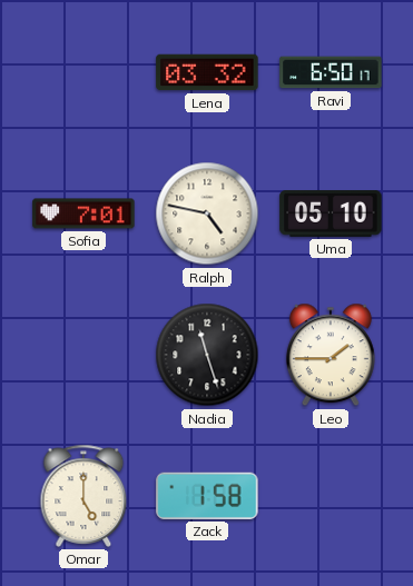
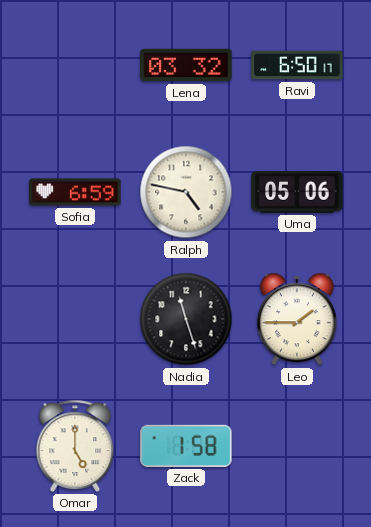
Sofia: 7:01 -> 6:59 (75, 192)
Uma: 05:10 -> 05:06 (297, 193)
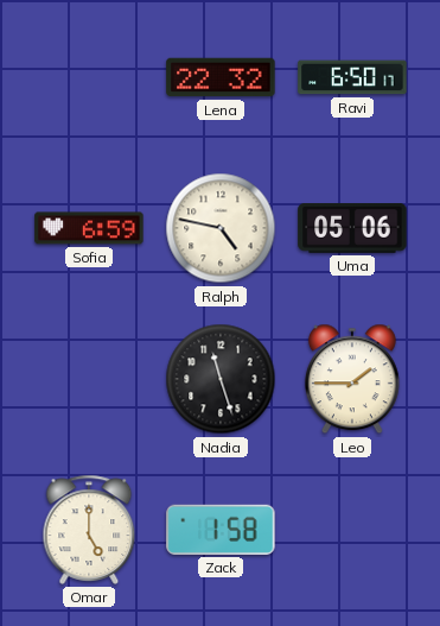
Lena: 03:32 -> 22:32 (221, 77)
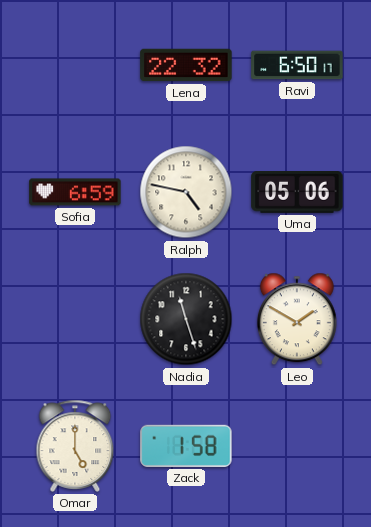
Leo: 1:45 -> 1:50 (297, 319)
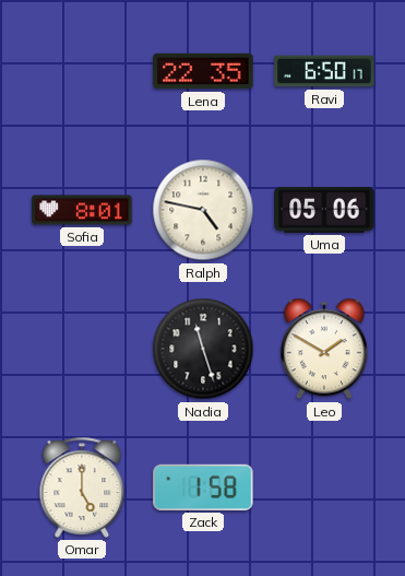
Lena: 22:32 -> 22:35 (203, 71)
Sofia: 6:59 -> 8:01 (82, 210)
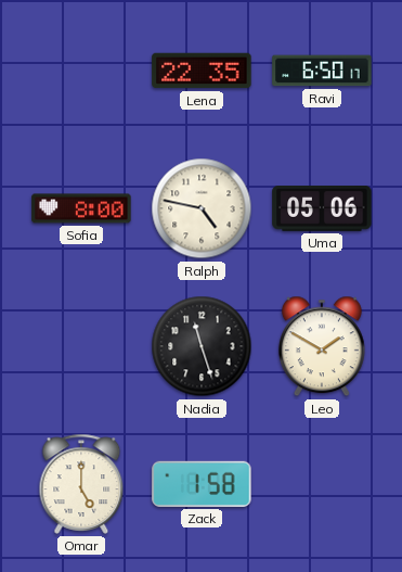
Sofia: 8:01 -> 8:00 (81, 208)
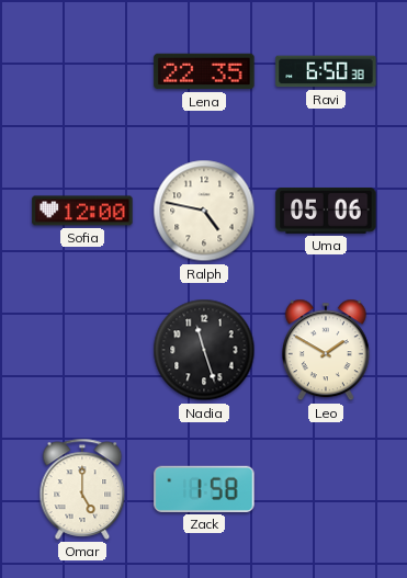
Ravi: 6:50:17 -> 6:50:38 (326, 71)
Sofia: 8:00 -> 12:00 (82, 211)
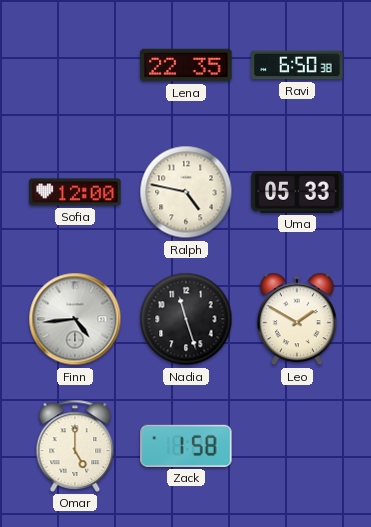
Uma: 05:06 -> 05:33 (297, 193)
Finn: none -> 4:44 (75, 319)
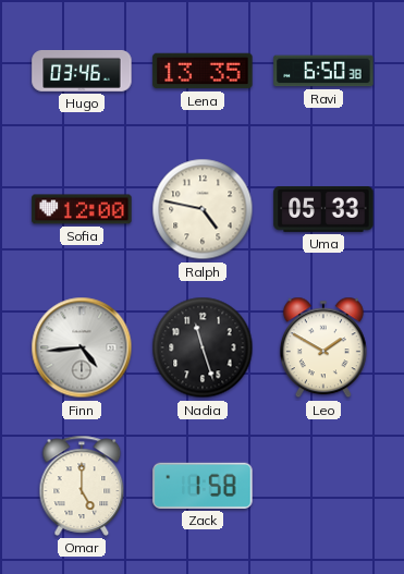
Hugo: none -> 03:46 (82, 71)
Lena: 22:35 -> 13:35 (203, 71)
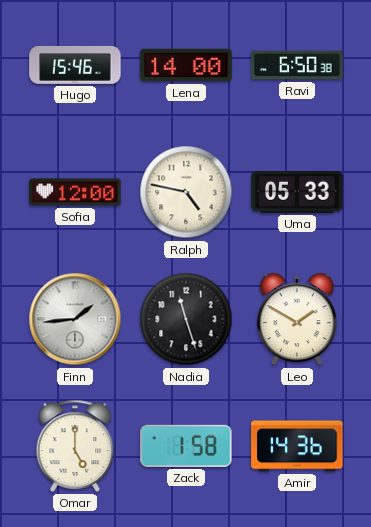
Hugo: 03:46 -> 15:46 (75, 65)
Lena: 13:35 -> 14:00 (186, 65)
Finn: 4:44 -> 1:44 (75, 319)
Amir: none -> 14:36 (297, 446)
